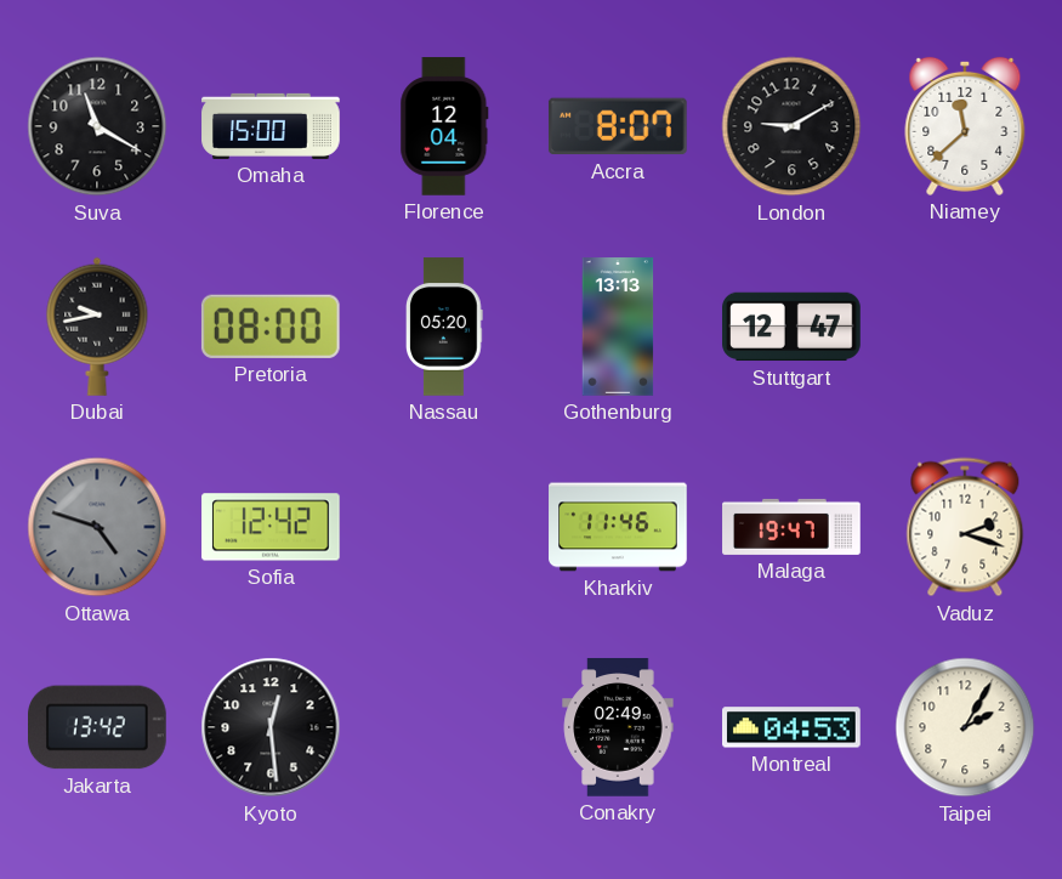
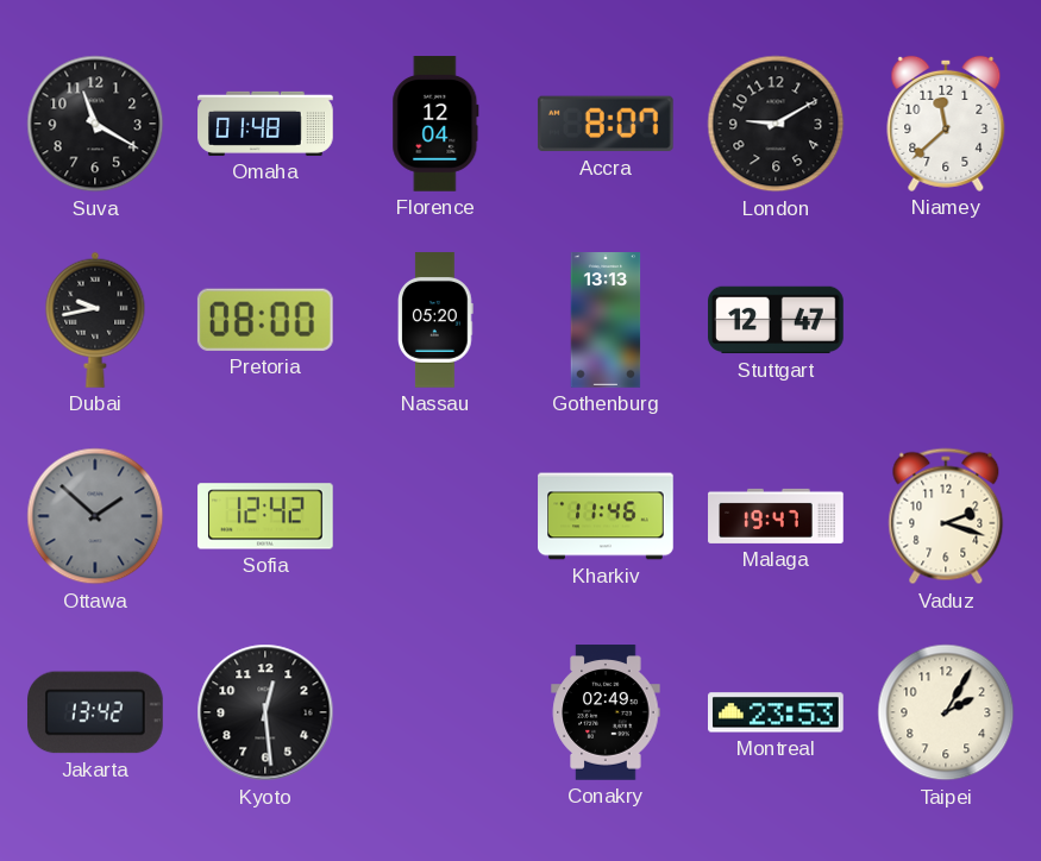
Omaha: 15:00 -> 01:48 (265, 124)
Ottawa: 4:48 -> 1:52 (95, 516)
Montreal: 04:53 -> 23:53 (776, 712)
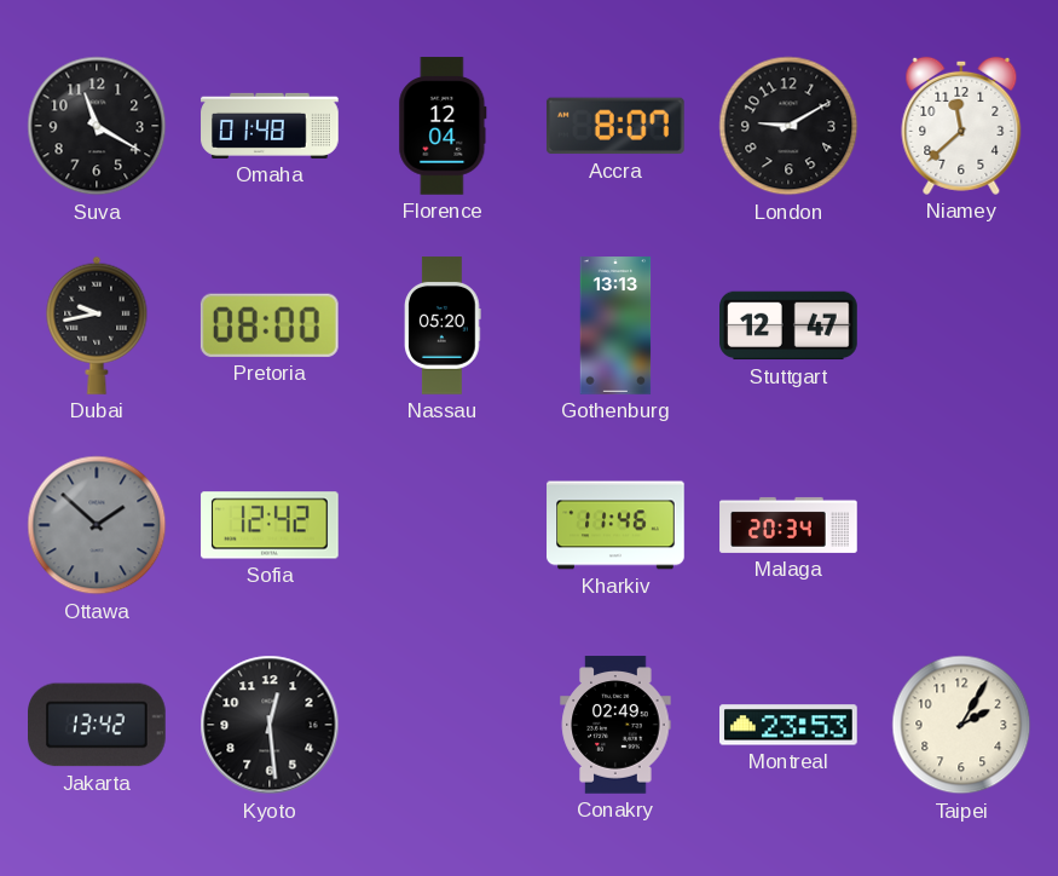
Malaga: 19:47 -> 20:34 (788, 525)
Vaduz: 2:18 -> none (946, 516)
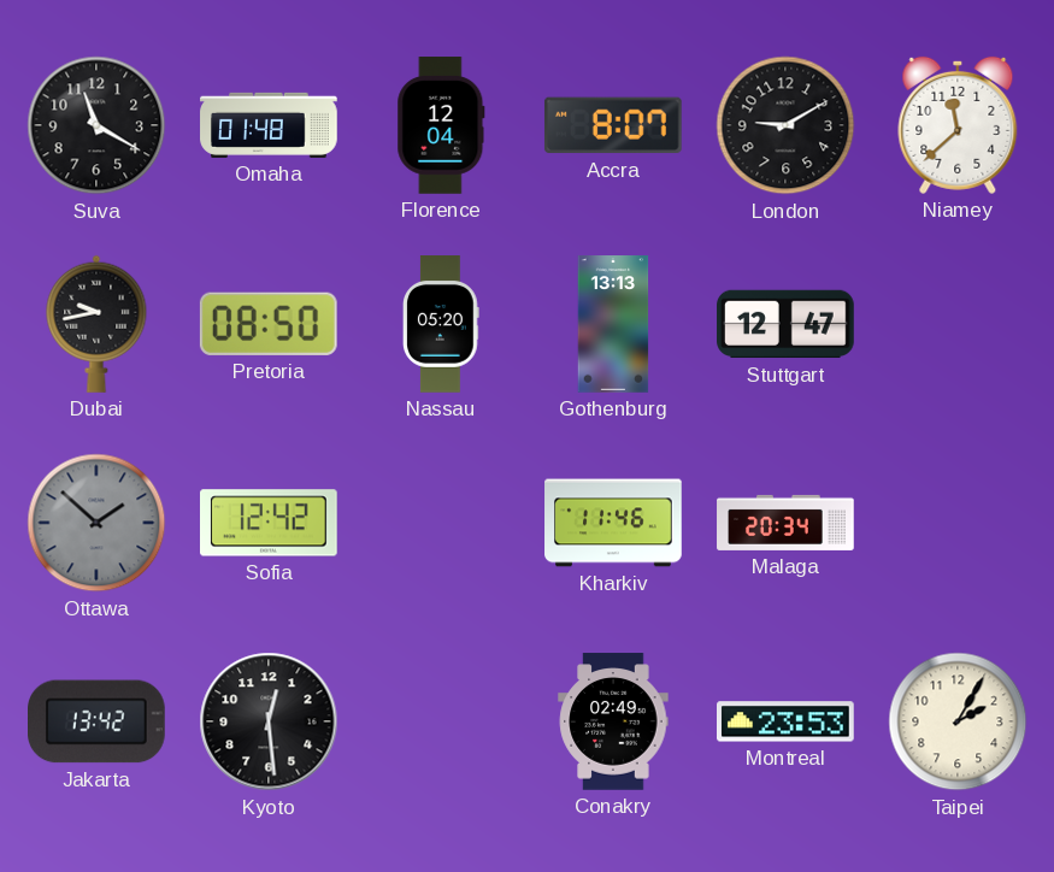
Pretoria: 08:00 -> 08:50 (269, 324)
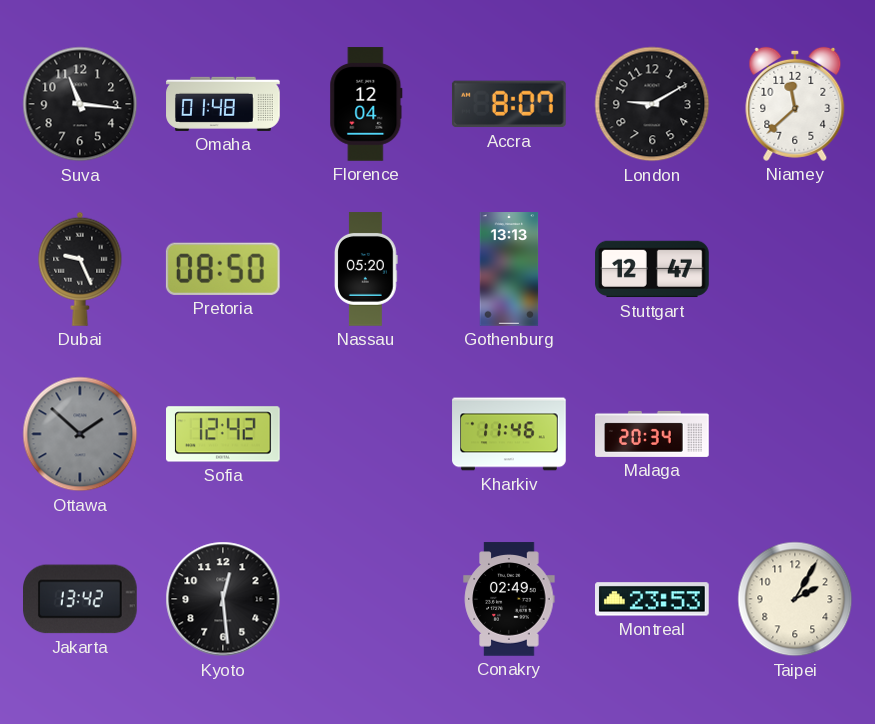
Suva: 11:20 -> 11:16 (80, 104)
Dubai: 9:43 -> 9:26 (80, 269)
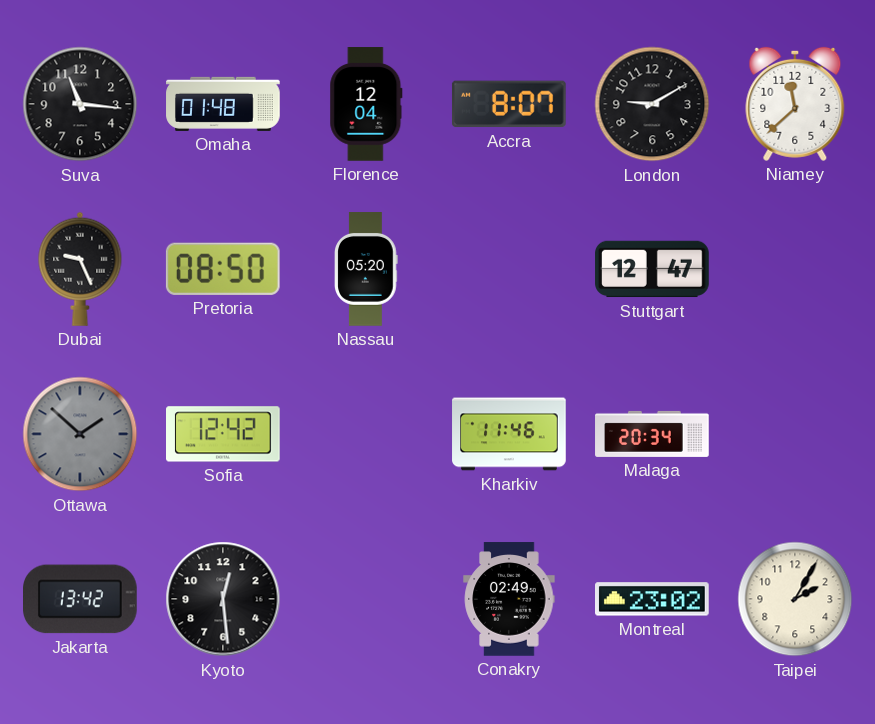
Gothenburg: 13:13 -> none (509, 269)
Montreal: 23:53 -> 23:02 (652, 599)
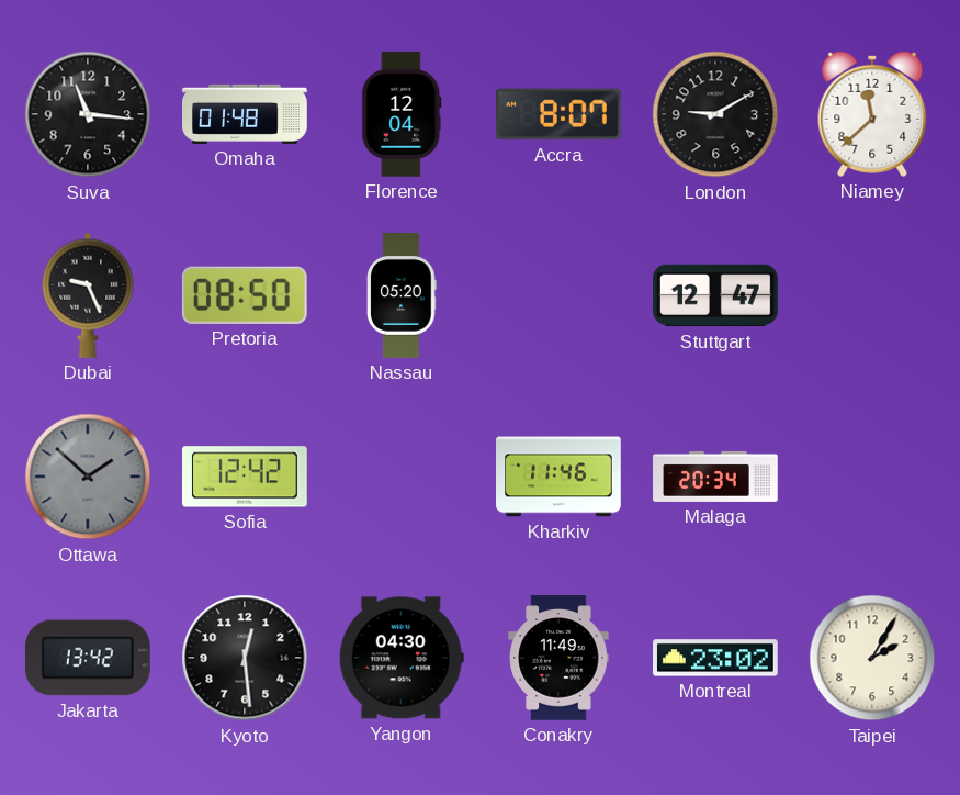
Yangon: none -> 04:30 (402, 658)
Conakry: 02:49 -> 11:49 (558, 658)
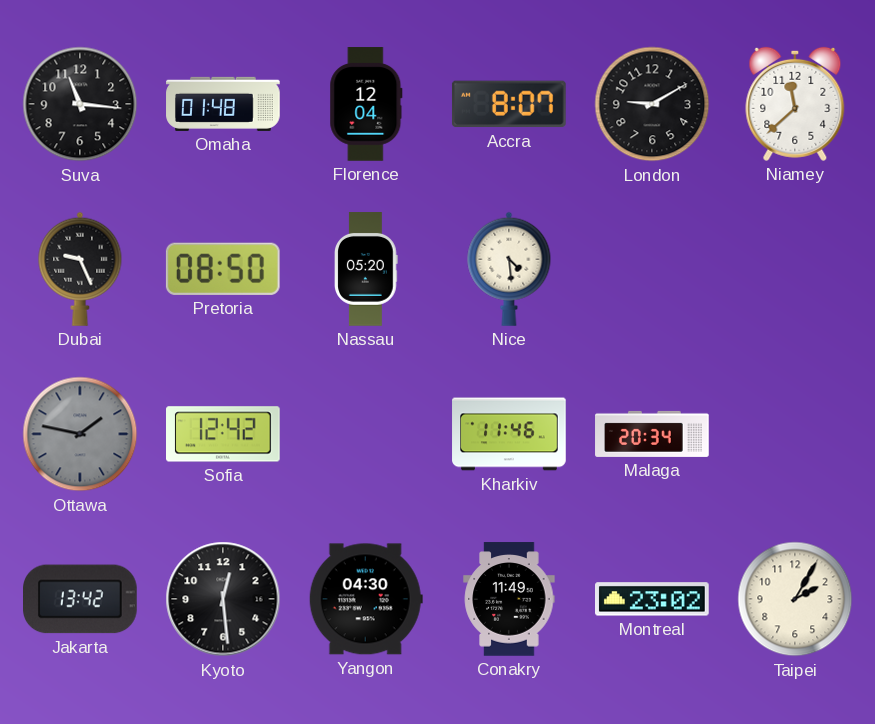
Nice: none -> 4:29 (509, 269)
Stuttgart: 12:47 -> none (715, 295)
Ottawa: 1:52 -> 1:47 (80, 434)
